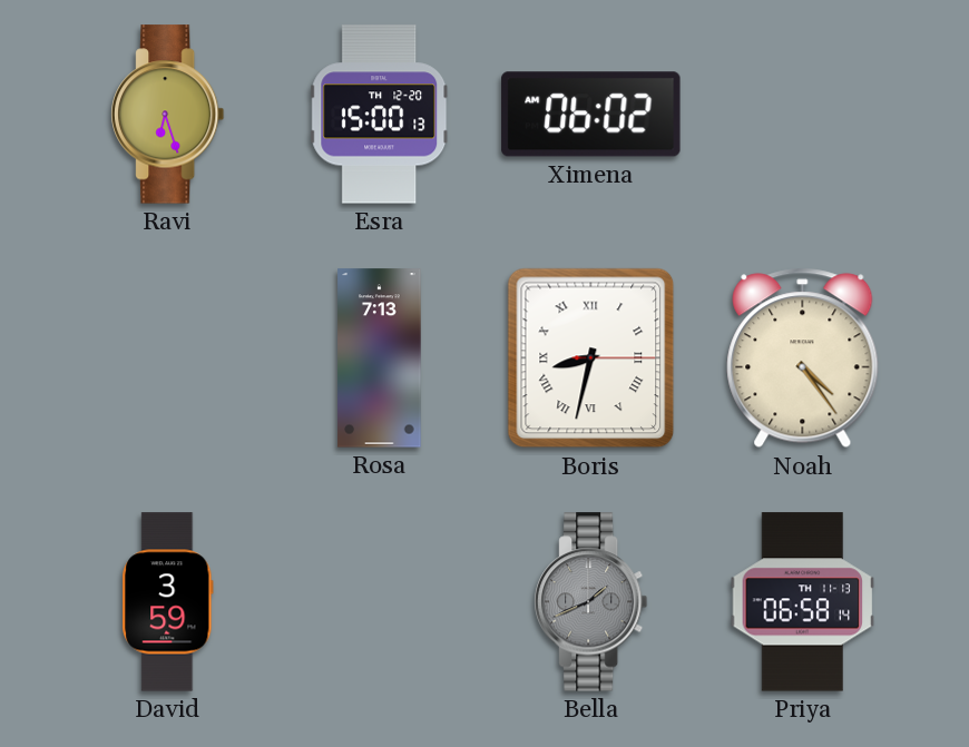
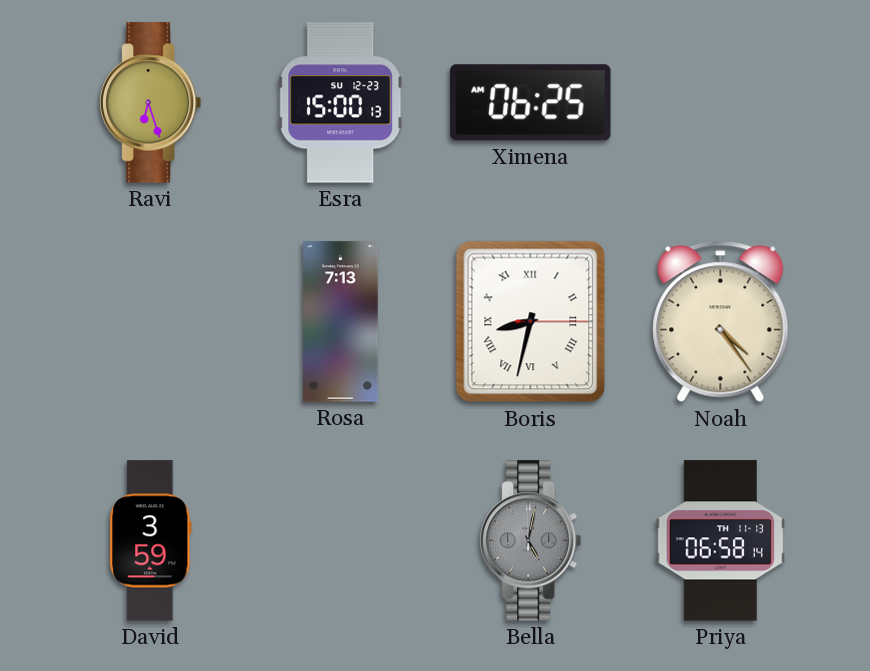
Esra date: TH 12-20 -> SU 12-23 (341, 103)
Ximena: 06:02 -> 06:25 (531, 103)
Bella: 1:41 -> 5:02 (531, 541)
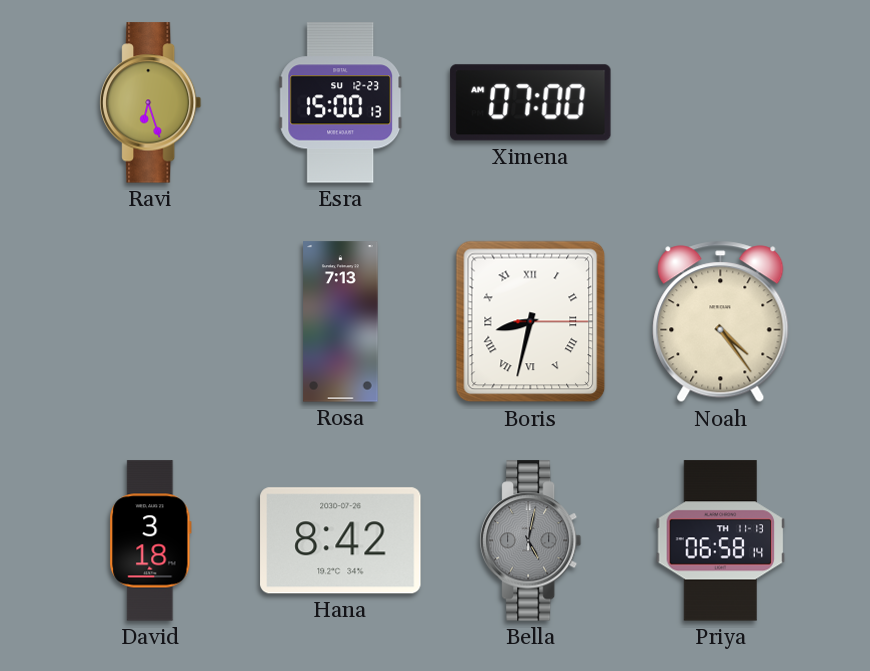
Ximena: 06:25 -> 07:00 (531, 103)
David: 3:59 -> 3:18 (151, 541)
Hana: none -> 8:42 (341, 541)
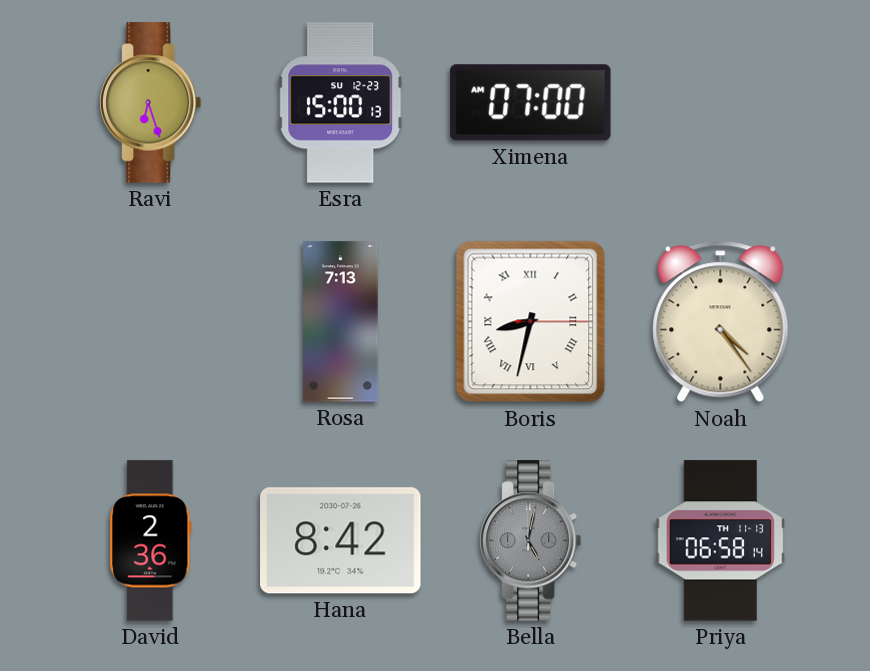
David: 3:18 -> 2:36 (151, 541)
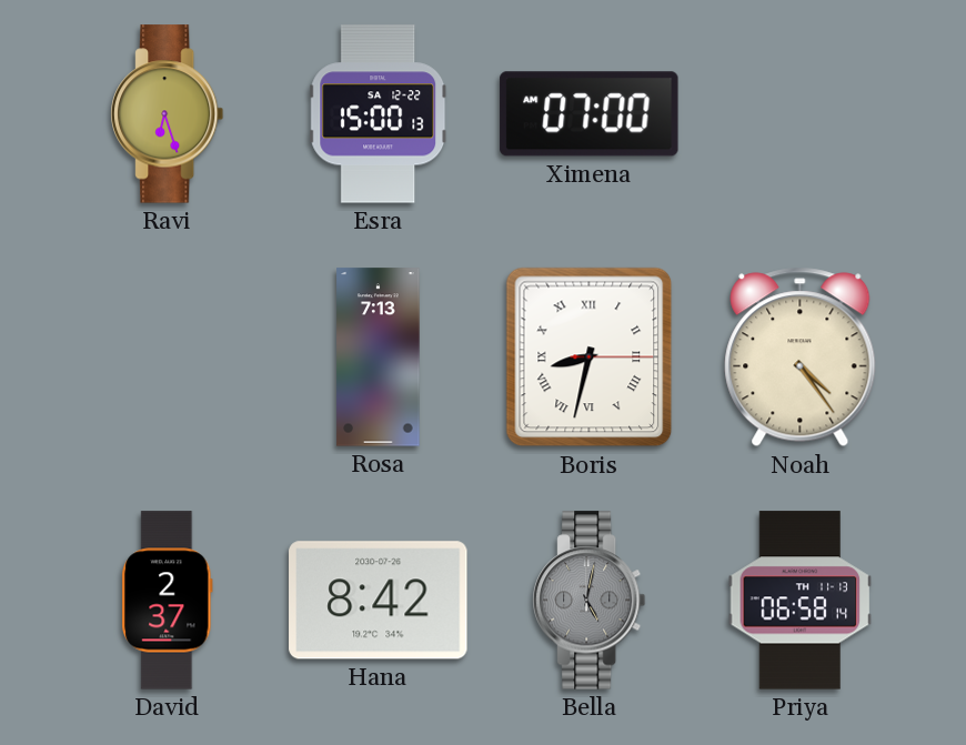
Esra date: SU 12-23 -> SA 12-22 (379, 114)
David: 2:36 -> 2:37 (168, 601)
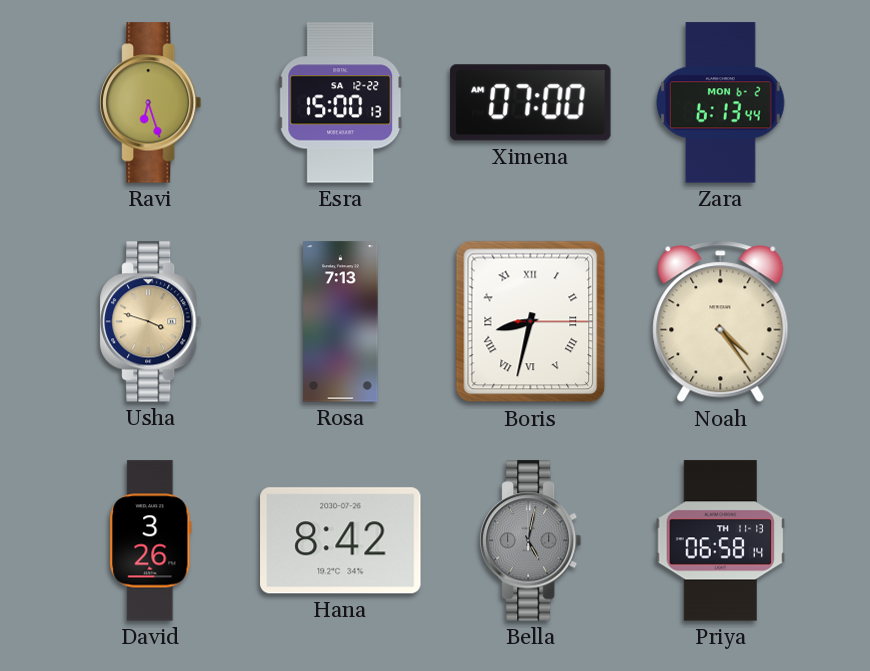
Zara: none -> 6:13 (721, 103)
Usha: none -> 3:48 (151, 322)
David: 2:37 -> 3:26 (151, 541)
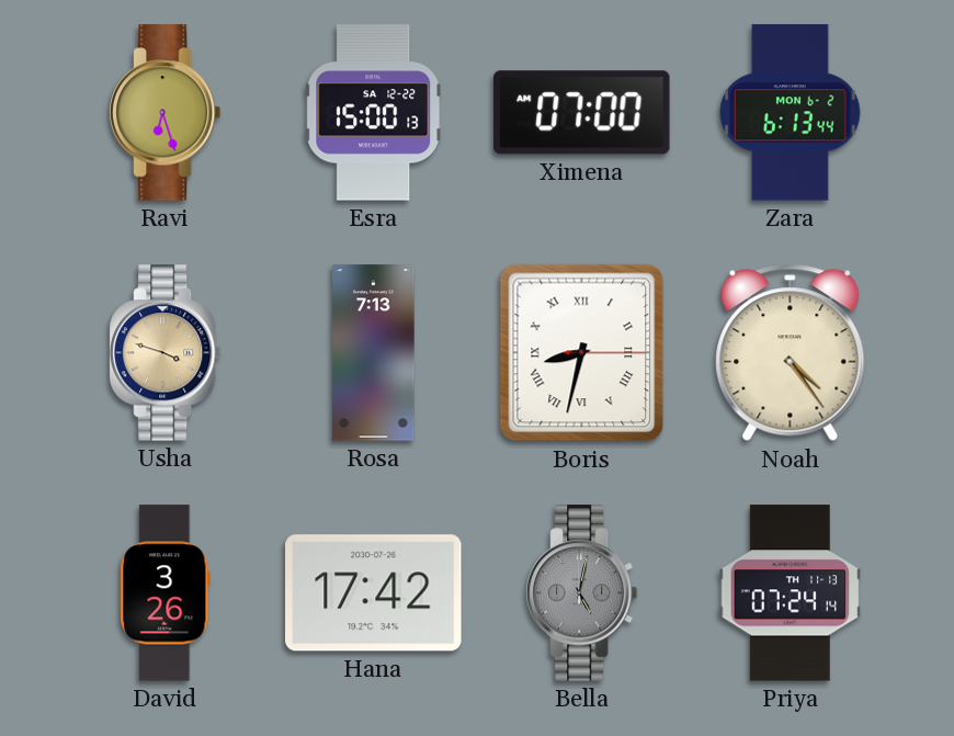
Hana: 8:42 -> 17:42 (374, 593)
Priya: 06:58 -> 07:24 (791, 593)
